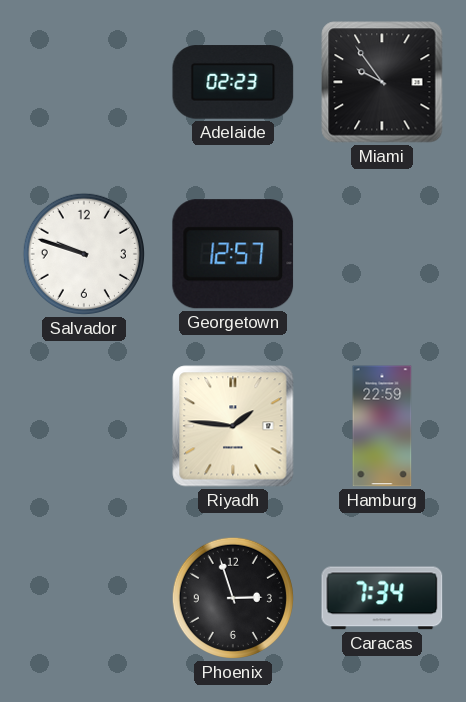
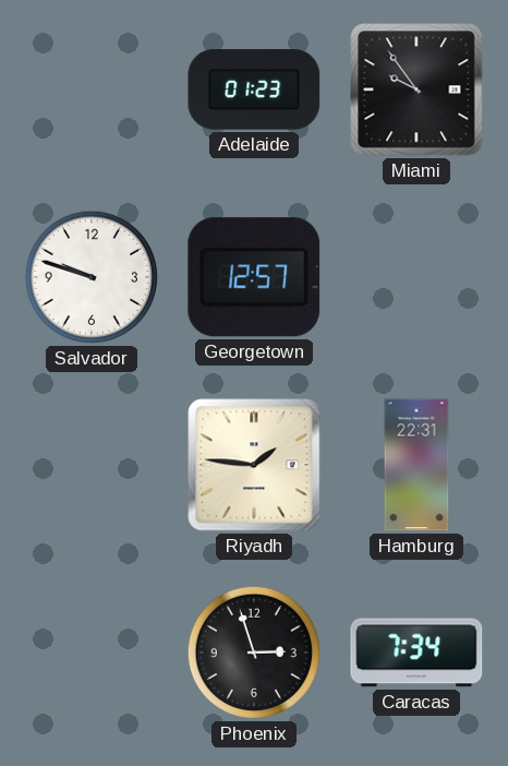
Adelaide: 02:23 -> 01:23 (254, 89)
Hamburg: 22:59 -> 22:31 (416, 465)
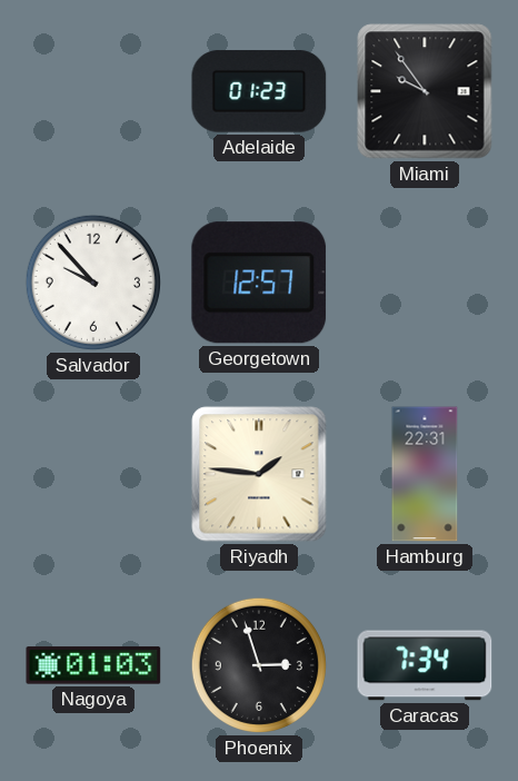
Salvador: 9:48 -> 9:53 (93, 283)
Nagoya: none -> 01:03 (93, 665)
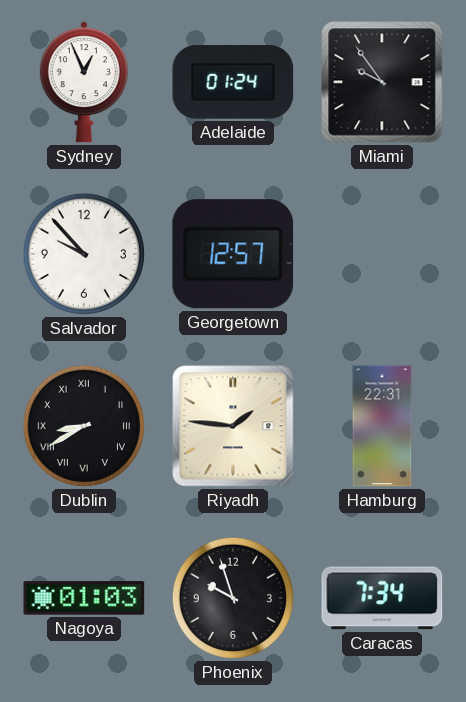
Sydney: none -> 12:56 (84, 82)
Adelaide: 01:23 -> 01:24 (233, 82)
Dublin: none -> 8:40 (84, 426)
Phoenix: 2:57 -> 9:57 (233, 598)
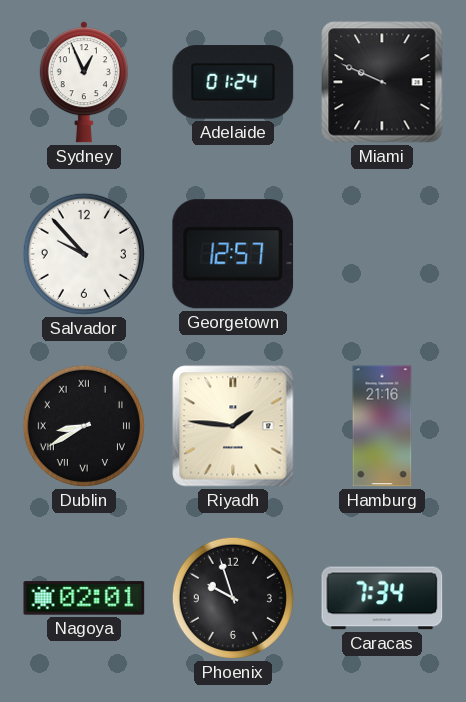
Miami: 9:54 -> 9:49 (382, 82)
Hamburg: 22:31 -> 21:16 (382, 426)
Nagoya: 01:03 -> 02:01 (84, 598)
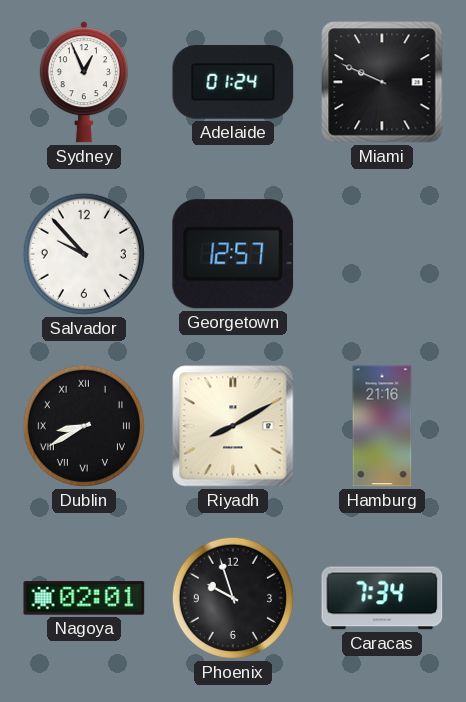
Riyadh: 1:46 -> 8:10 (233, 426)
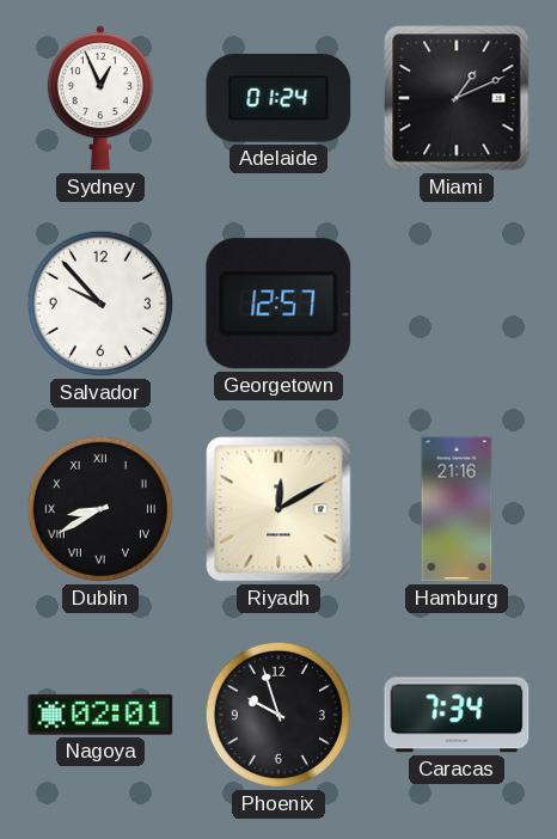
Miami: 9:49 -> 1:11 (457, 98)
Riyadh: 8:10 -> 12:10 (278, 509)
